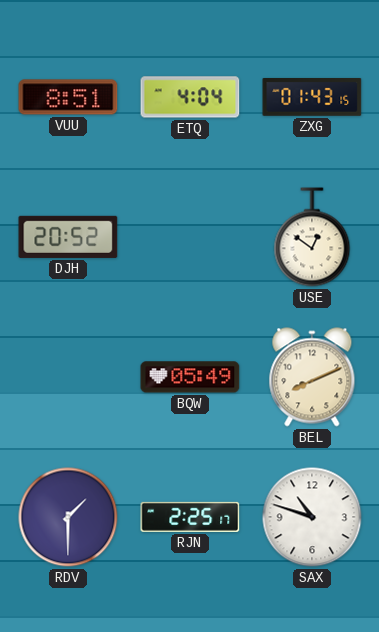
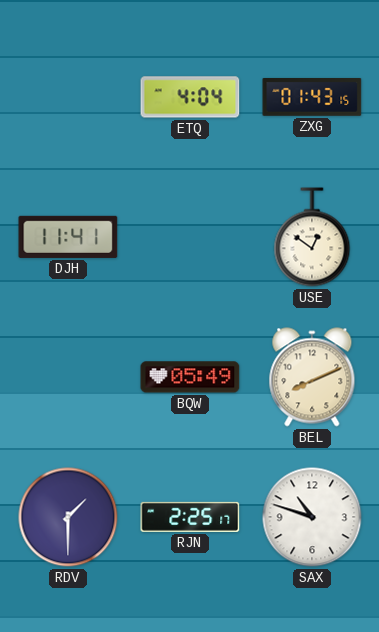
VUU: 8:51 -> none (68, 97)
DJH: 20:52 -> 11:41 (68, 237)
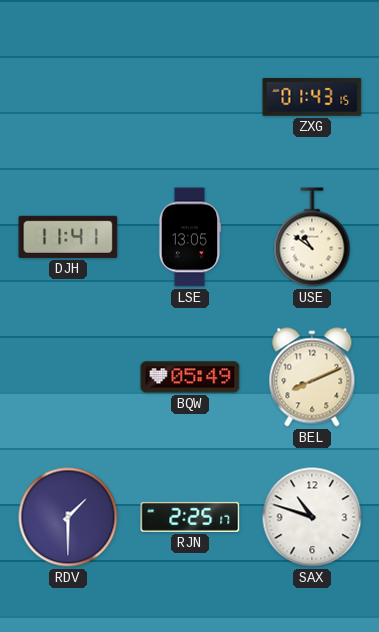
ETQ: 4:04 -> none (190, 97)
LSE: none -> 13:05 (190, 237)
USE: 12:51 -> 10:51 (312, 237)
